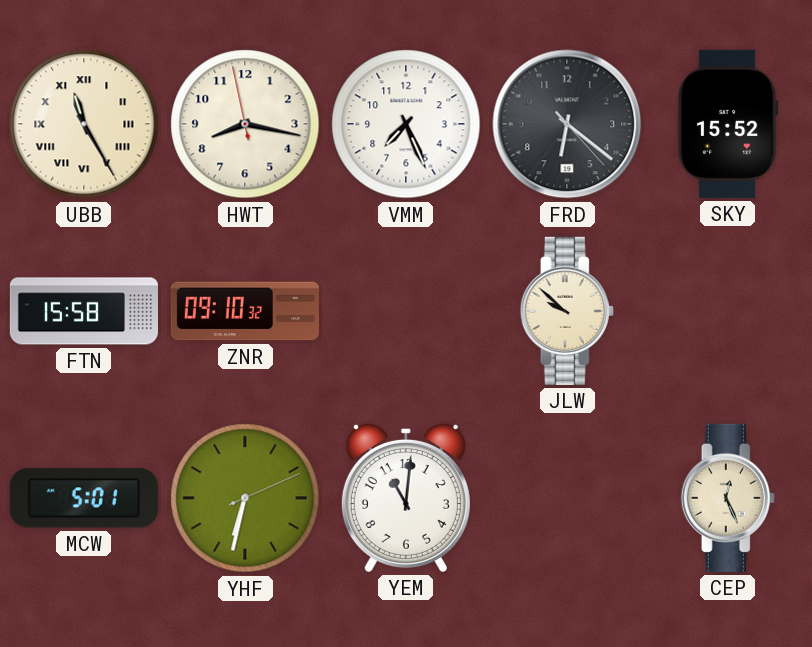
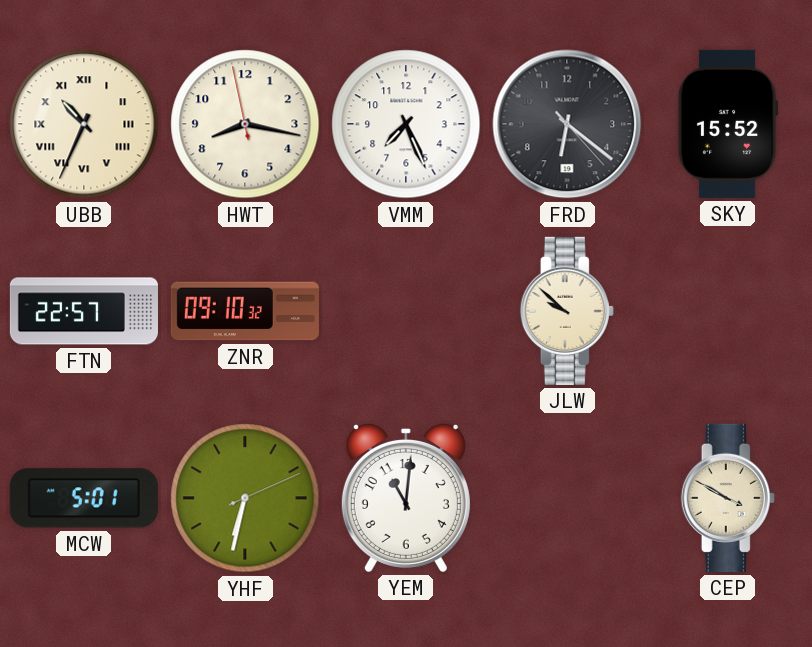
UBB: 11:25 -> 10:34 (84, 124)
FTN: 15:58 -> 22:57 (84, 311)
CEP: 12:26 -> 3:50 (728, 498)
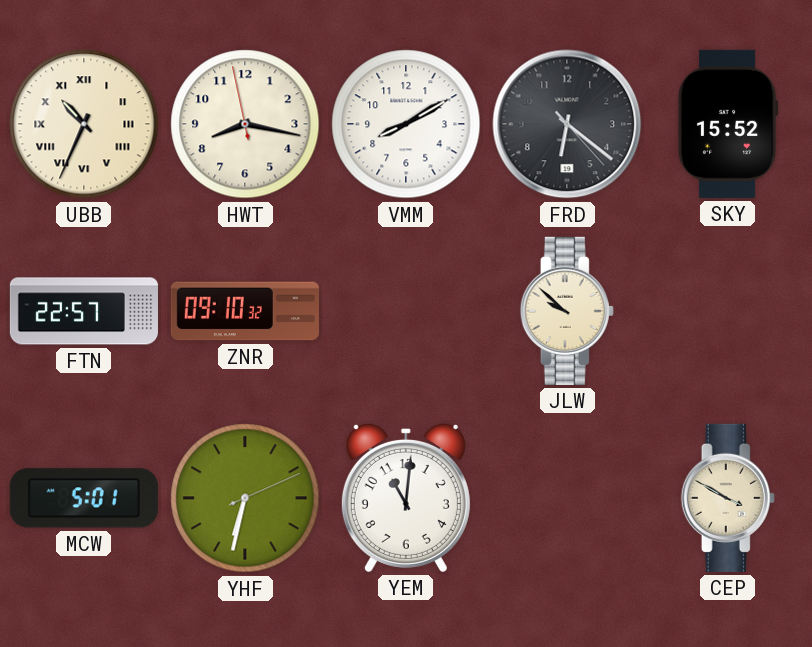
VMM: 7:26 -> 8:10 (406, 124)
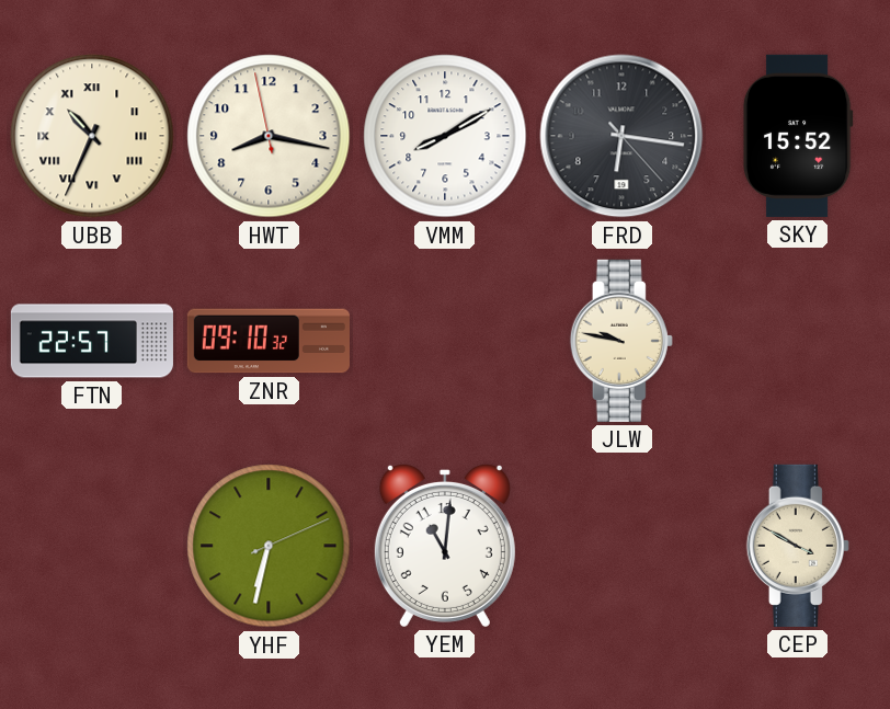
FRD: 6:21 -> 6:16 (621, 136)
JLW: 9:52 -> 9:47 (621, 341)
MCW: 5:01 -> none (84, 498)
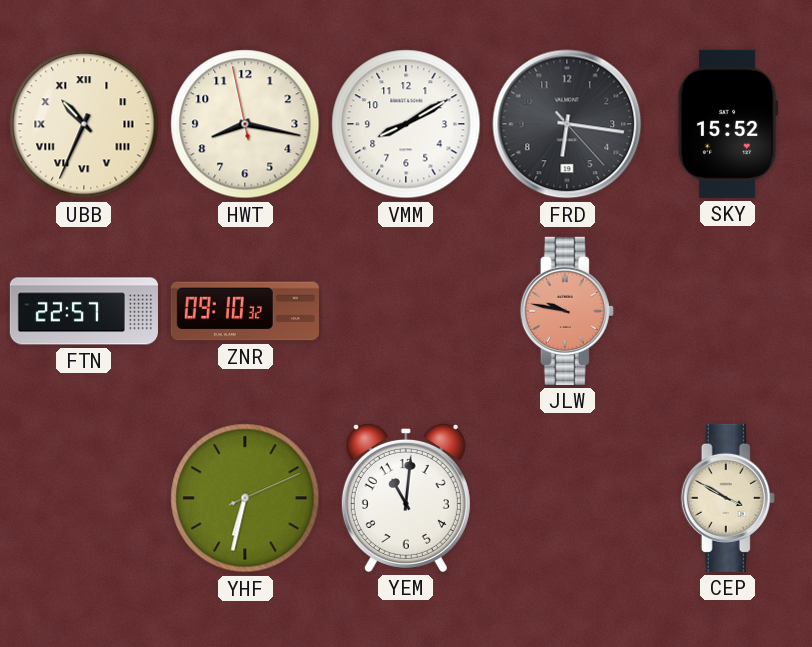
JLW dial: cream -> salmon (567, 311)
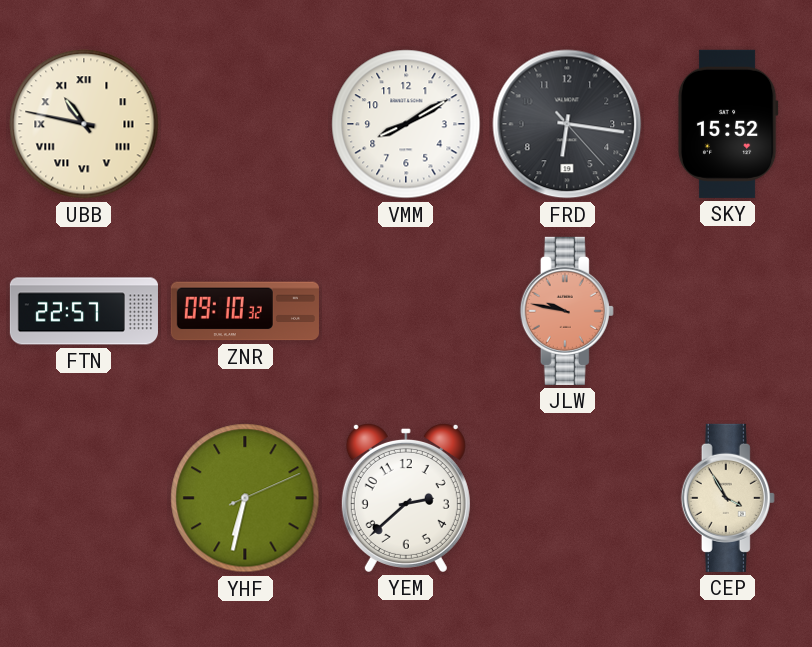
UBB: 10:34 -> 10:47 (84, 124)
HWT: 8:16 -> none (245, 124)
YEM: 11:01 -> 2:38 (406, 497)
CEP: 3:50 -> 3:55 (728, 498)
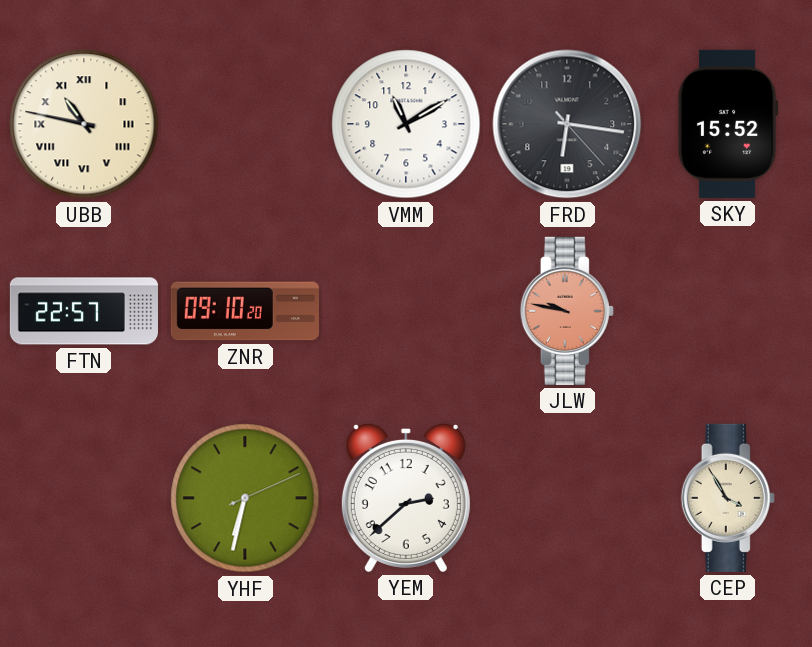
VMM: 8:10 -> 11:10 (406, 124)
ZNR: 09:10:32 -> 09:10:20 (245, 311)
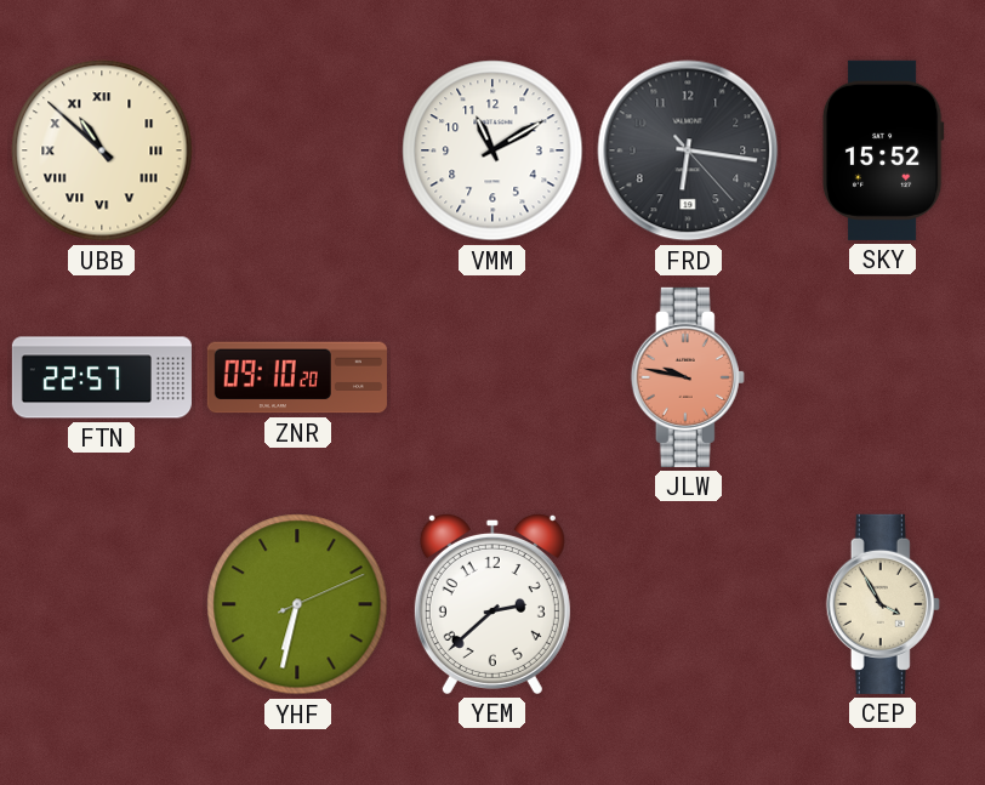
UBB: 10:47 -> 10:52 (102, 150)
